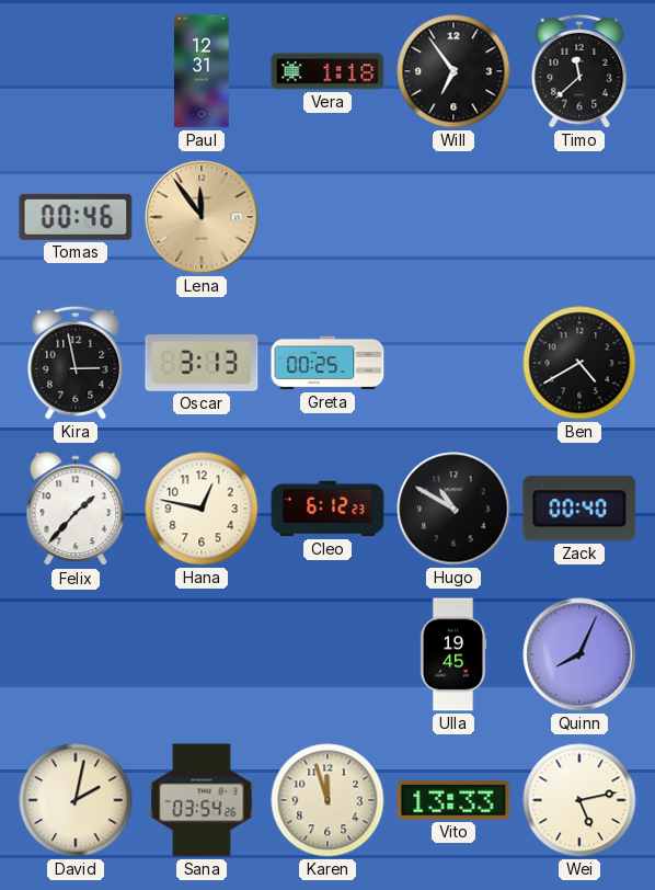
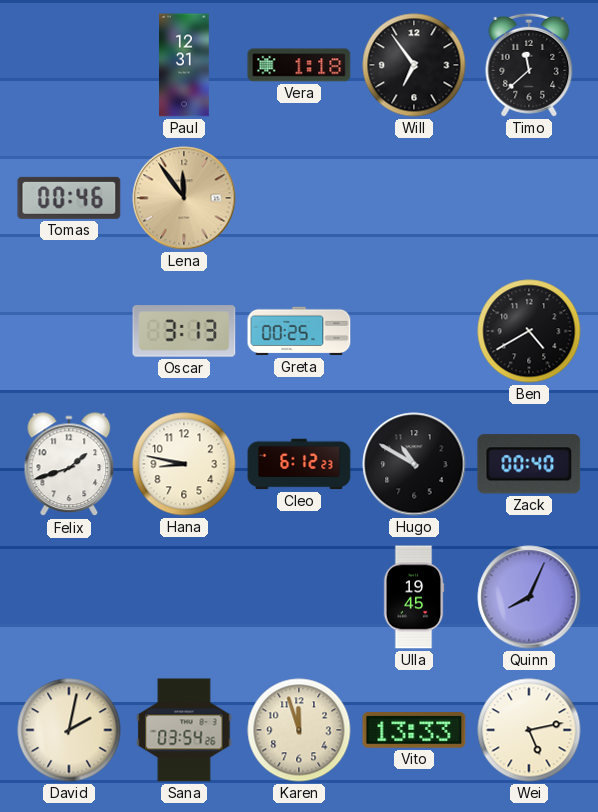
Kira: 2:58 -> none (76, 363)
Felix: 1:37 -> 1:42 (69, 465)
Hana: 12:47 -> 8:47 (184, 464)
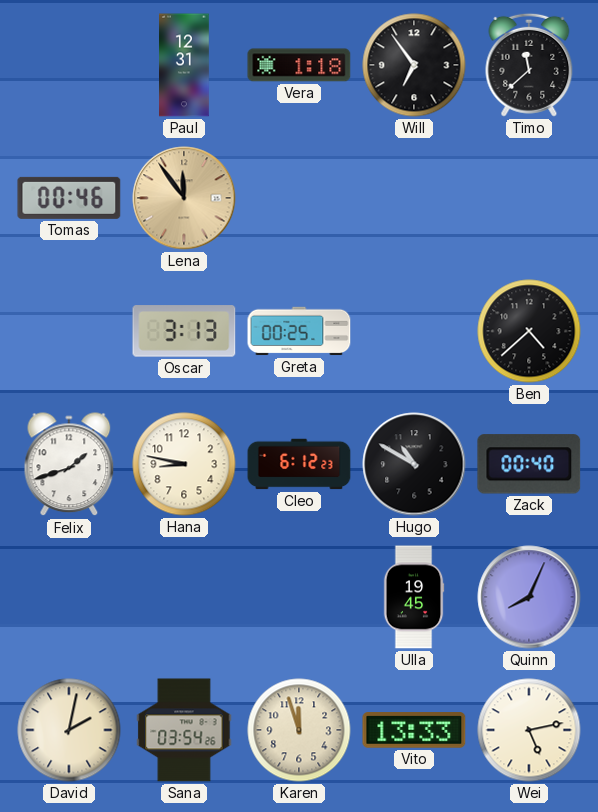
Ben: 4:40 -> 4:38 (529, 331)
